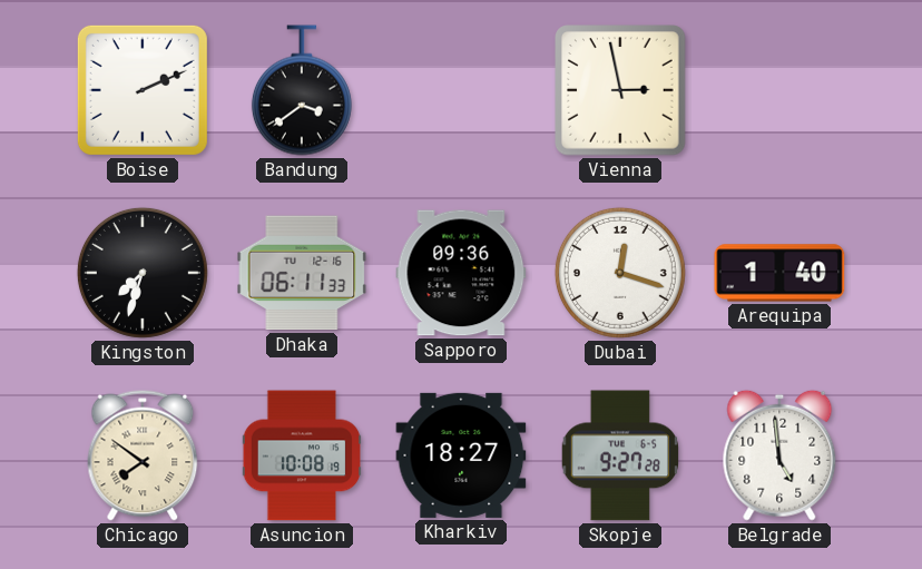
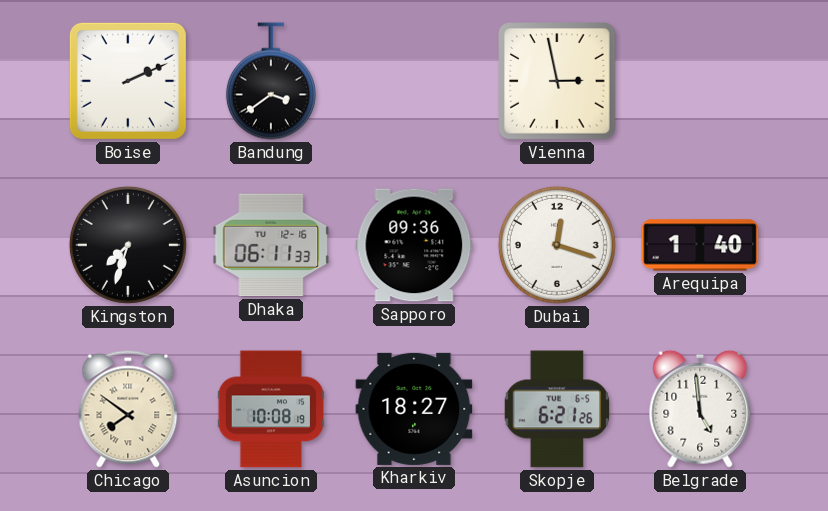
Skopje: 9:27 -> 6:21 (557, 409)
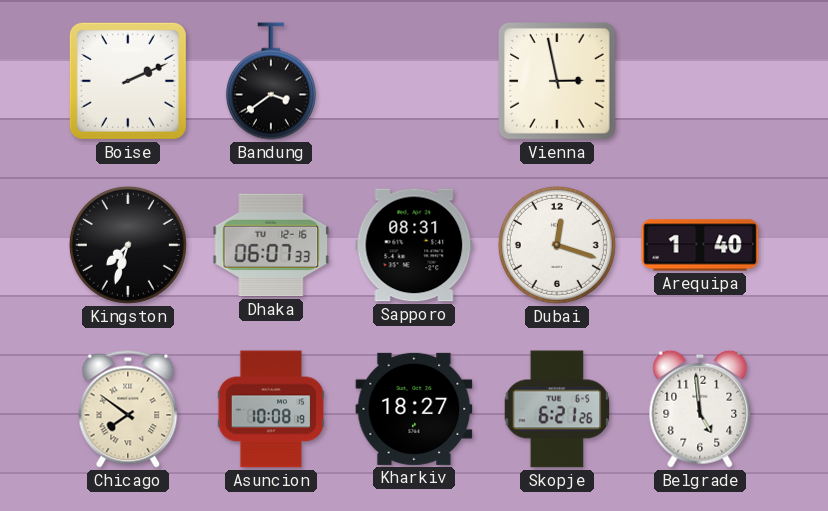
Dhaka: 06:11 -> 06:07 (271, 245)
Sapporo: 09:36 -> 08:31 (414, 245)
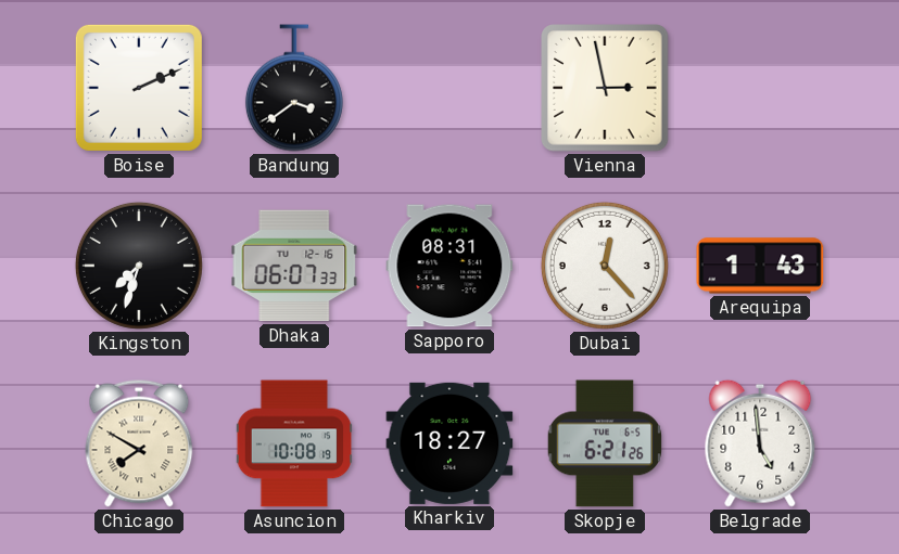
Dubai: 12:18 -> 12:23 (605, 266)
Arequipa: 1:40 -> 1:43 (760, 266)
Chicago: 7:51 -> 7:50 (139, 443)
